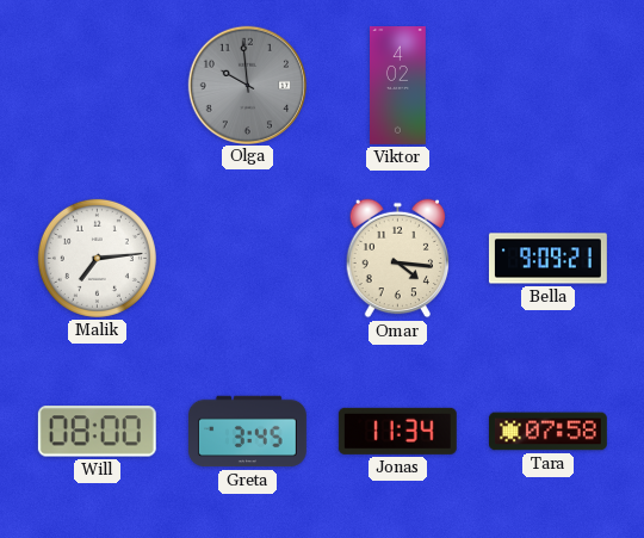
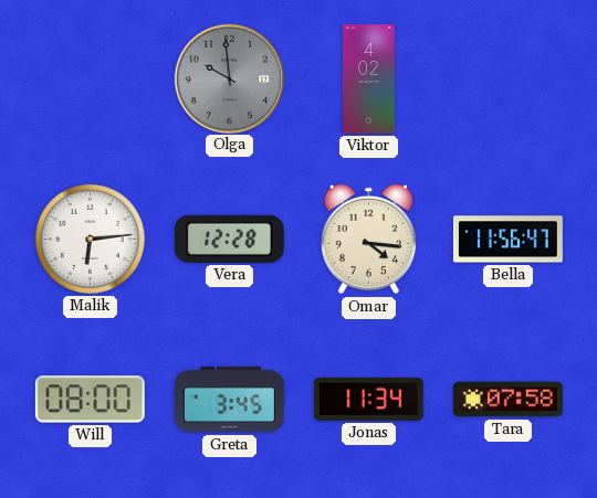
Malik: 7:14 -> 6:14 (90, 239)
Vera: none -> 12:28 (229, 239)
Bella: 9:09 -> 11:56 (507, 240)
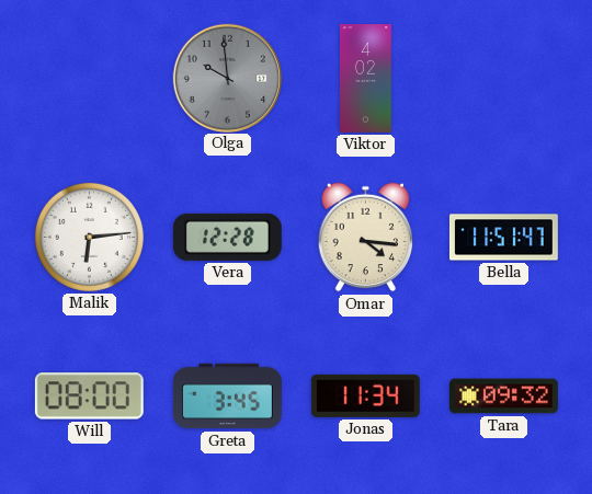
Bella: 11:56 -> 11:51 (503, 238)
Tara: 07:58 -> 09:32 (503, 397)
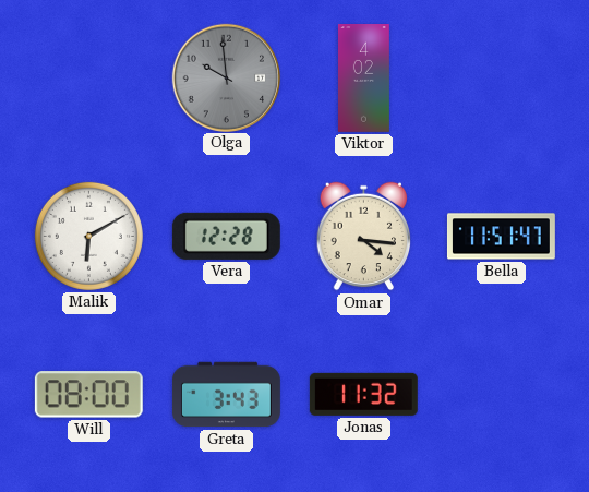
Malik: 6:14 -> 6:10 (88, 236)
Greta: 3:45 -> 3:43 (226, 395)
Jonas: 11:34 -> 11:32 (363, 394)
Tara: 09:32 -> none (503, 397)
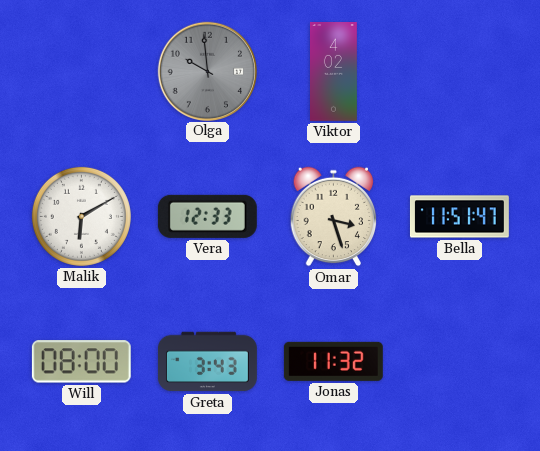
Vera: 12:28 -> 12:33 (207, 216)
Omar: 4:16 -> 3:27 (334, 217)
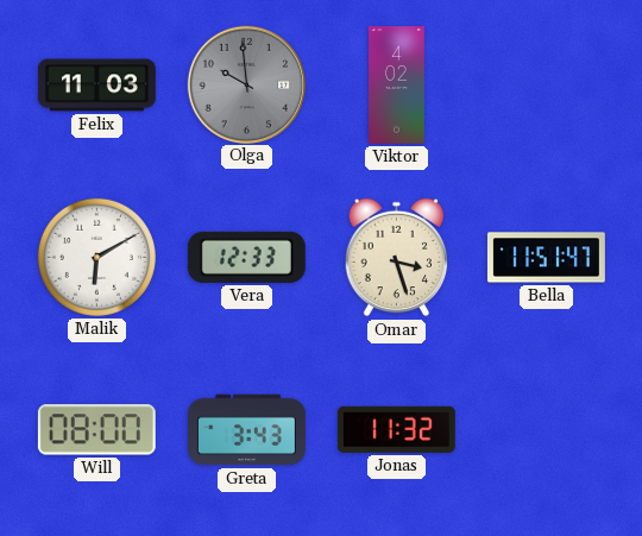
Felix: none -> 11:03 (96, 86)
